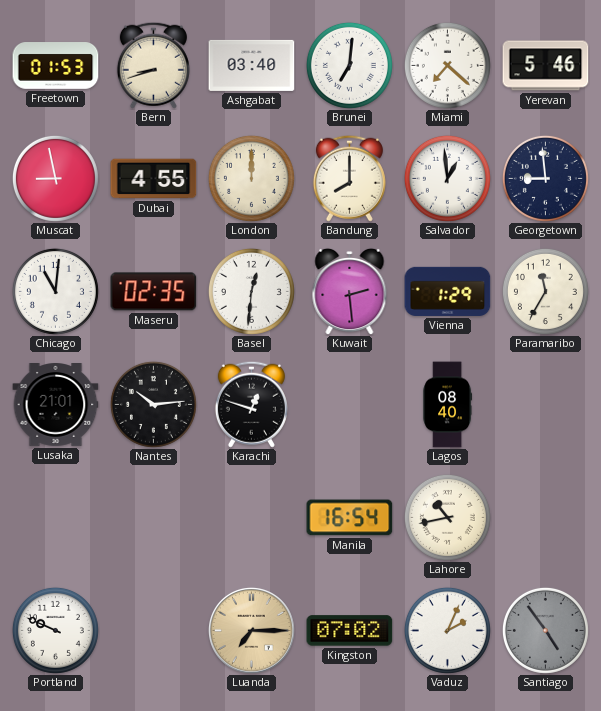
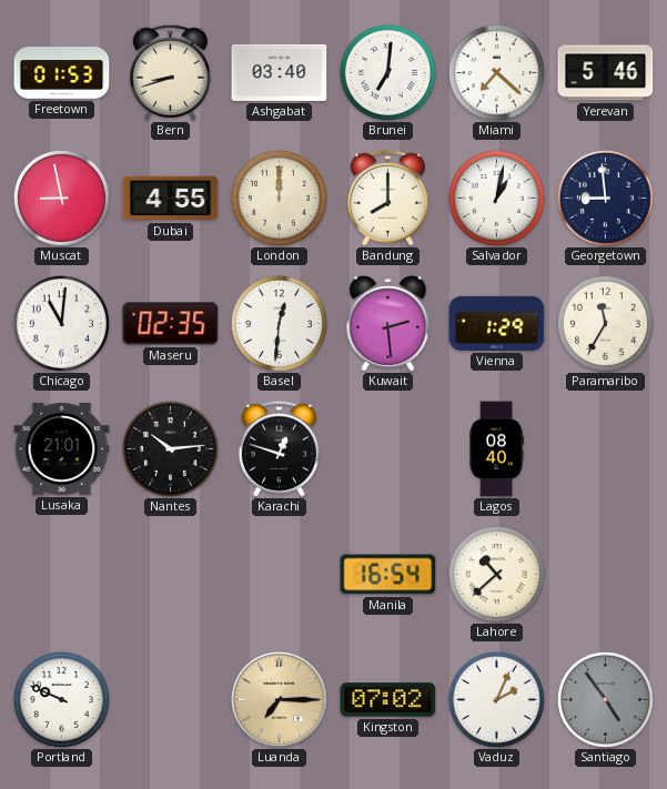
Salvador: 12:59 -> 1:02 (496, 198)
Lahore: 10:43 -> 10:38 (496, 574)
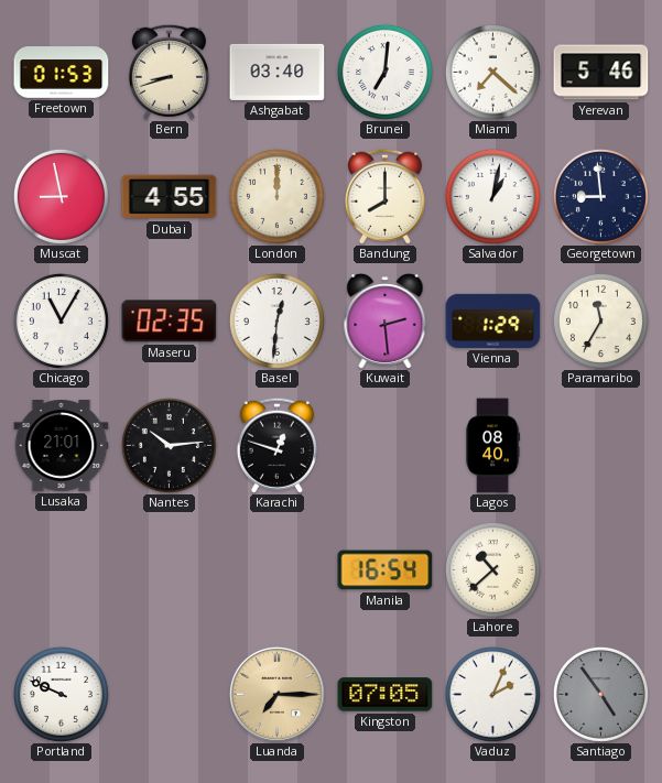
Chicago: 11:01 -> 11:05 (61, 320)
Kingston: 07:02 -> 07:05 (386, 695)
